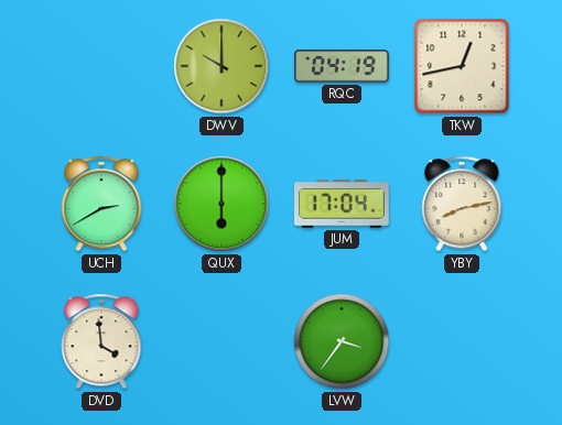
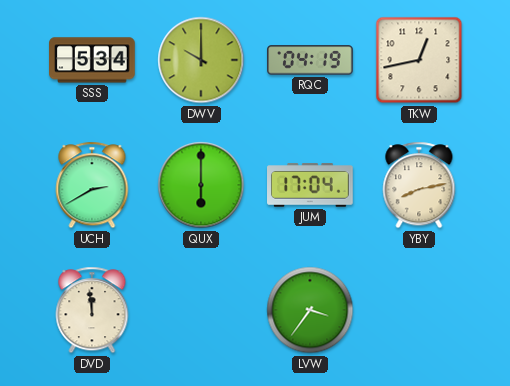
SSS: none -> 5:34 (93, 60)
DVD: 3:59 -> 11:59 (92, 310)
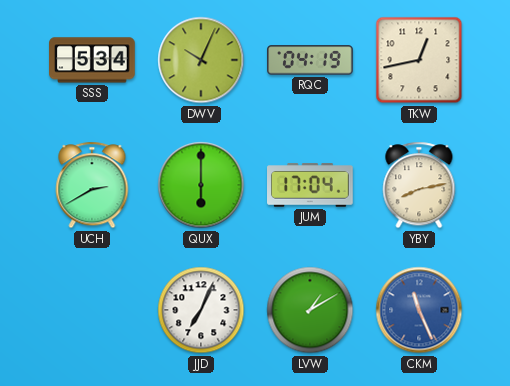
DWV: 10:00 -> 10:04 (201, 60)
DVD: 11:59 -> none (92, 310)
JJD: none -> 7:04 (201, 310)
LVW: 3:36 -> 1:10 (310, 310)
CKM: none -> 11:26 (419, 310)
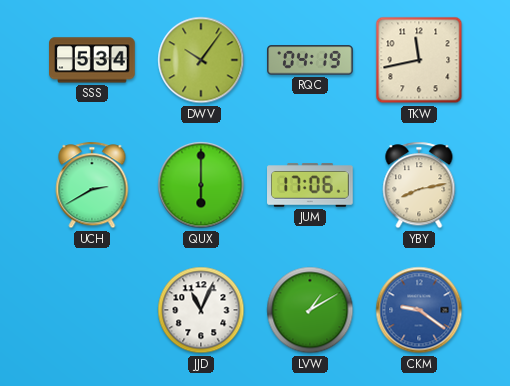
DWV: 10:04 -> 10:06 (201, 60)
TKW: 12:43 -> 11:43 (419, 60)
JUM: 17:04 -> 17:06 (311, 185)
JJD: 7:04 -> 11:04 (201, 310)
CKM: 11:26 -> 9:21 (419, 310)
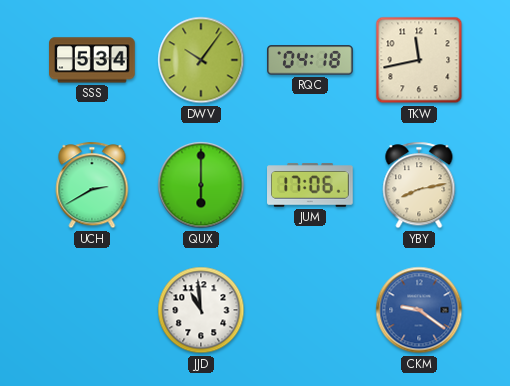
RQC: 04:19 -> 04:18 (311, 60)
JJD: 11:04 -> 10:59 (201, 310)
LVW: 1:10 -> none (310, 310)
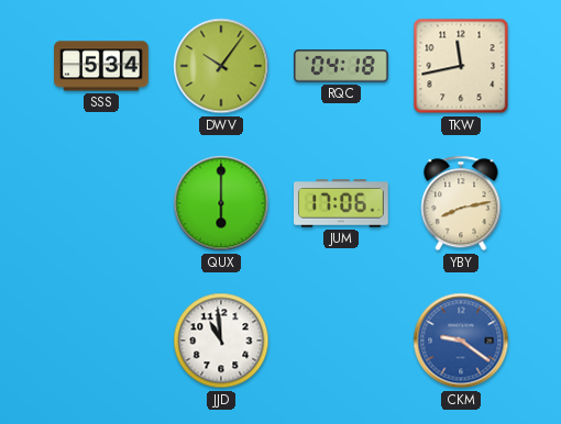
UCH: 2:40 -> none (92, 185)
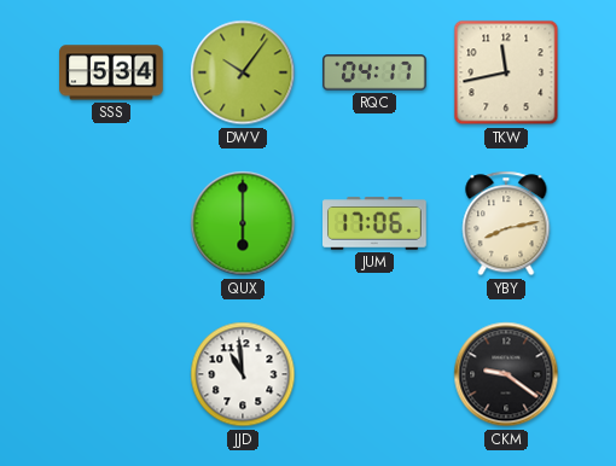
RQC: 04:18 -> 04:17 (376, 72)
CKM dial: blue -> black (506, 374)
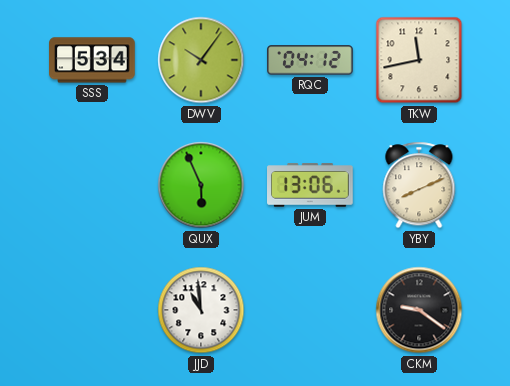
RQC: 04:17 -> 04:12 (311, 60)
QUX: 6:00 -> 5:56 (201, 185)
JUM: 17:06 -> 13:06 (311, 185)
YBY: 8:13 -> 8:11 (419, 185)
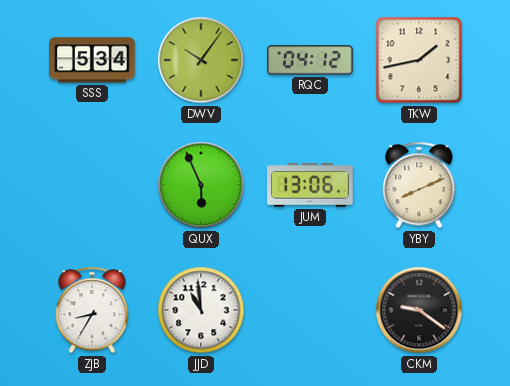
TKW: 11:43 -> 1:43 (419, 60)
ZJB: none -> 8:35 (92, 310)
